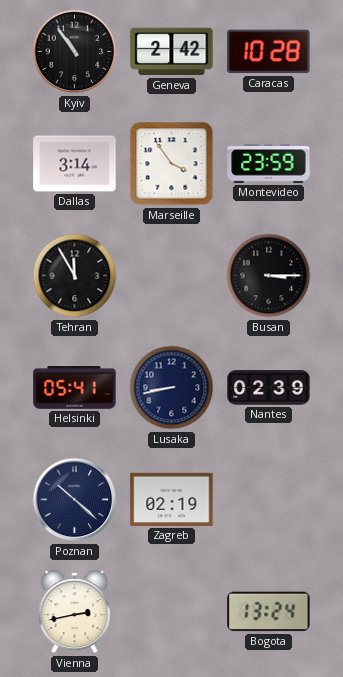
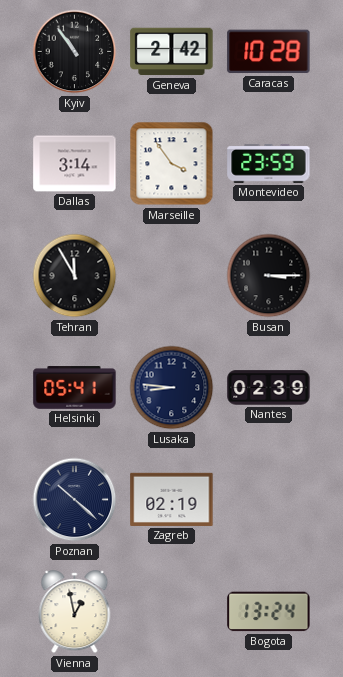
Lusaka: 8:43 -> 8:46 (172, 388)
Vienna: 2:43 -> 12:58 (75, 612)
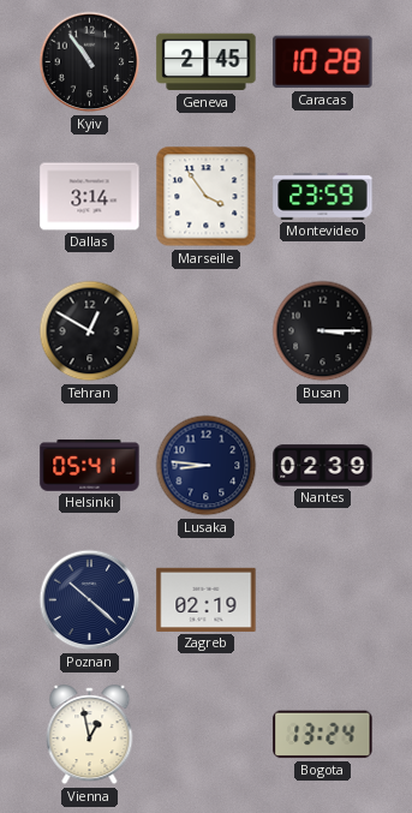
Geneva: 2:42 -> 2:45 (207, 62)
Tehran: 11:55 -> 12:50 (90, 331)
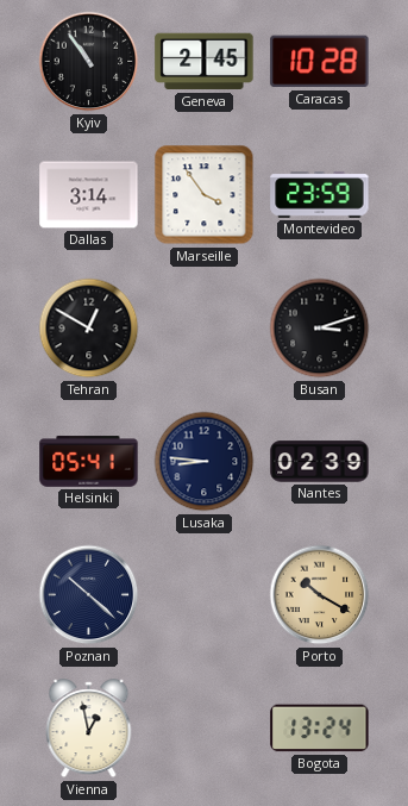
Busan: 3:15 -> 3:12 (320, 329)
Zagreb: 02:19 -> none (207, 599)
Porto: none -> 10:20 (320, 595)
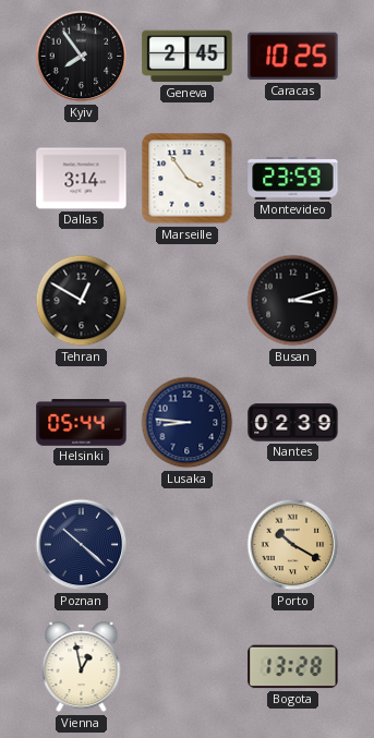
Kyiv: 10:54 -> 7:54 (82, 57)
Caracas: 10:28 -> 10:25 (293, 57)
Helsinki: 05:41 -> 05:44 (82, 423)
Bogota: 13:24 -> 13:28 (293, 667)
